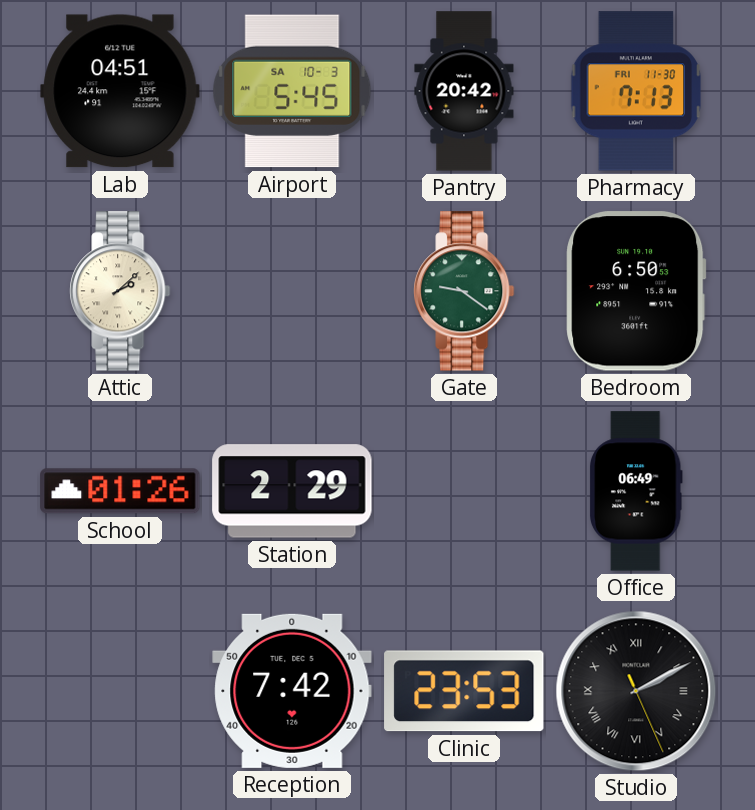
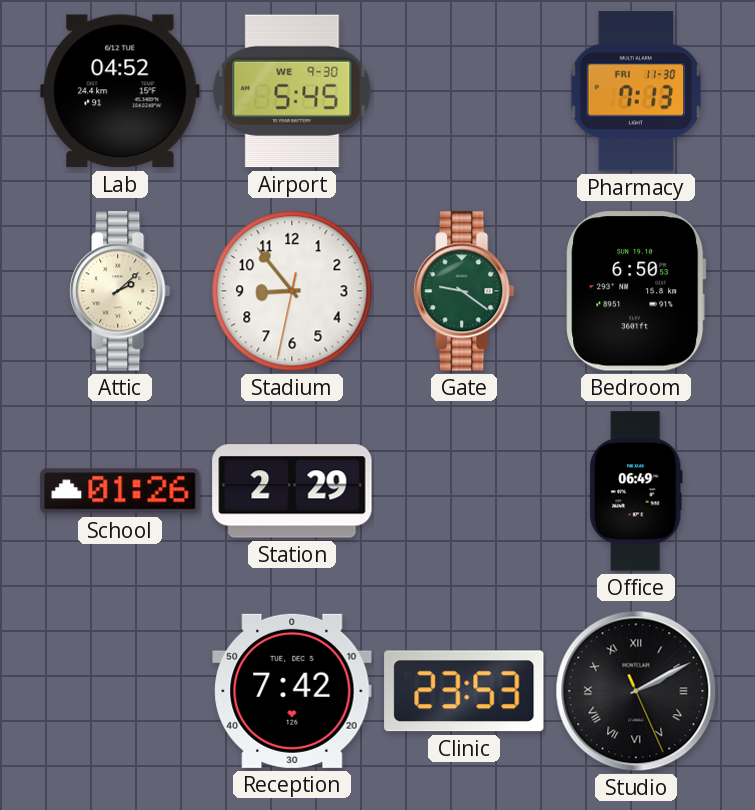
Lab: 04:51 -> 04:52 (120, 91)
Airport date: SA 10-3 -> WE 9-30 (292, 91)
Pantry: 20:42 -> none (464, 91)
Stadium: none -> 8:53 (292, 291)
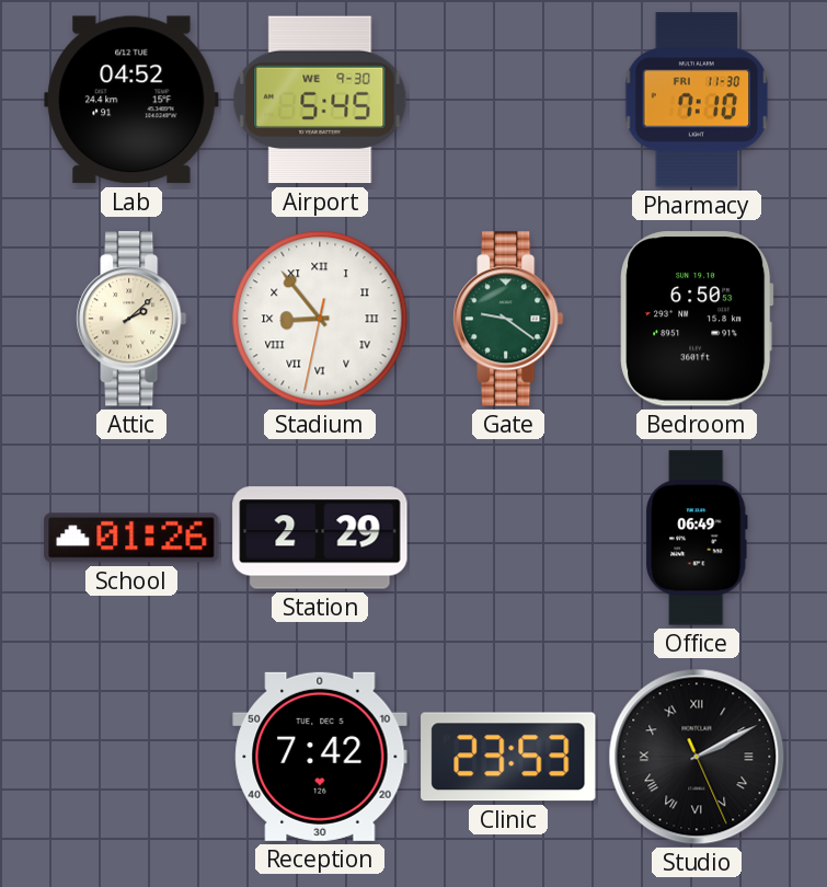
Pharmacy: 7:13 -> 7:10 (697, 100)
Stadium numerals: Arabic -> Roman (320, 319)
